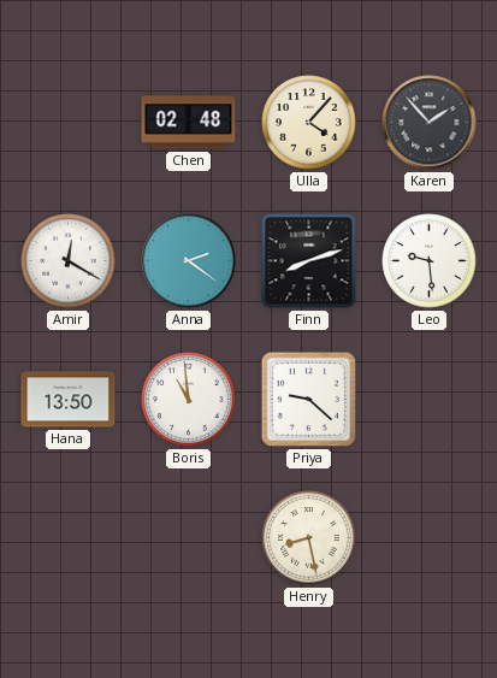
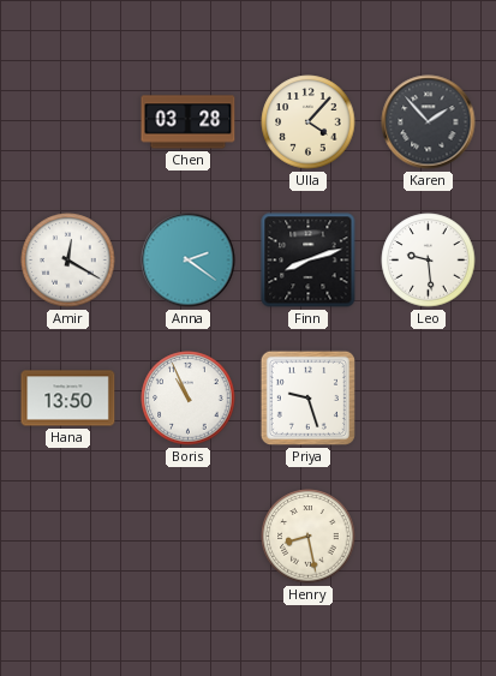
Chen: 02:48 -> 03:28 (189, 122)
Boris: 10:59 -> 10:56 (189, 399)
Priya: 9:22 -> 9:27 (307, 397)
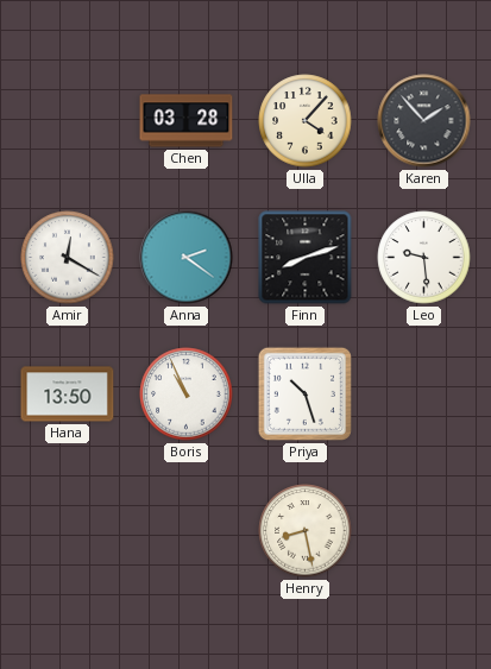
Priya: 9:27 -> 10:27 (304, 393)
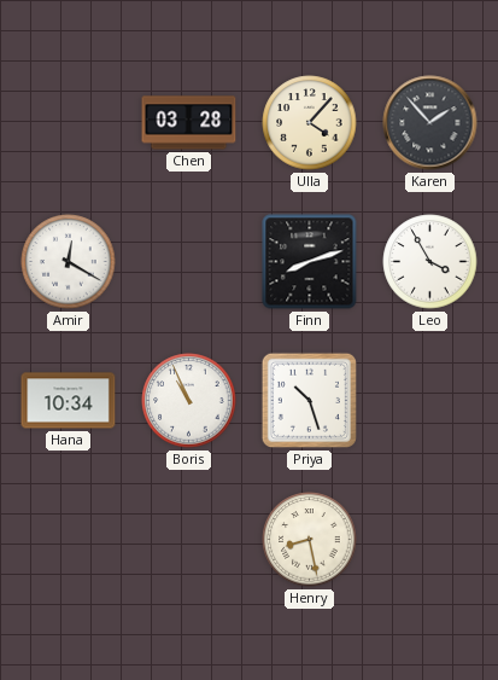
Anna: 2:21 -> none (187, 258)
Leo: 9:29 -> 3:55 (430, 262)
Hana: 13:50 -> 10:34 (69, 401)
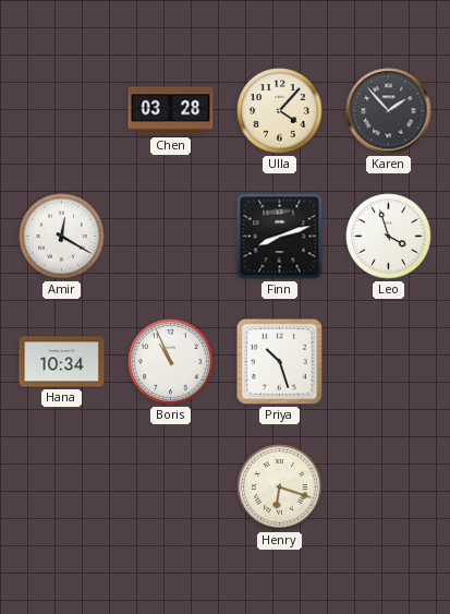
Leo: 3:55 -> 3:57 (389, 237)
Henry: 8:28 -> 6:18 (280, 487)
